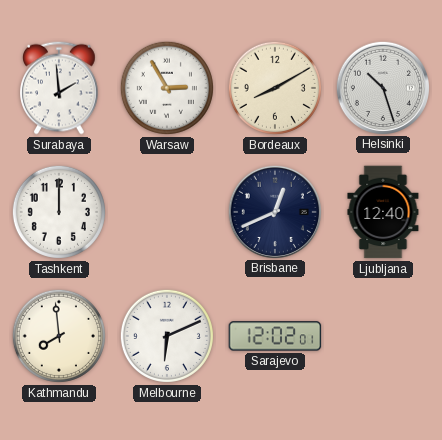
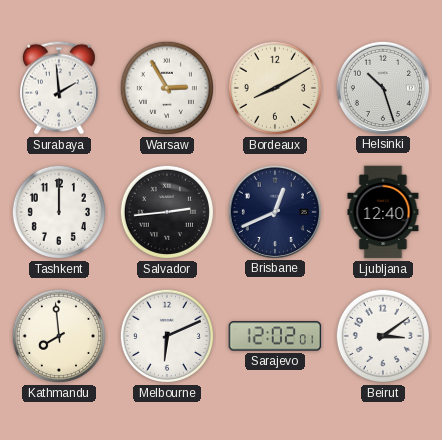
Salvador: none -> 2:44 (167, 212)
Beirut: none -> 3:09 (383, 336)
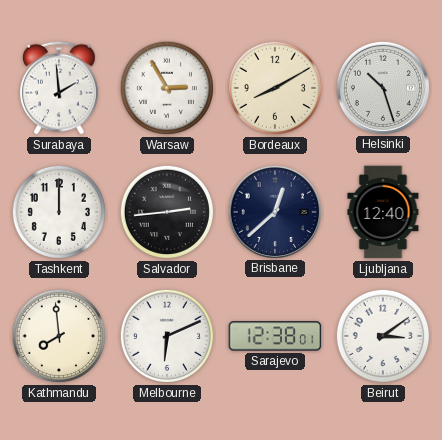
Brisbane: 12:41 -> 12:38 (274, 211)
Sarajevo: 12:02 -> 12:38 (275, 336)
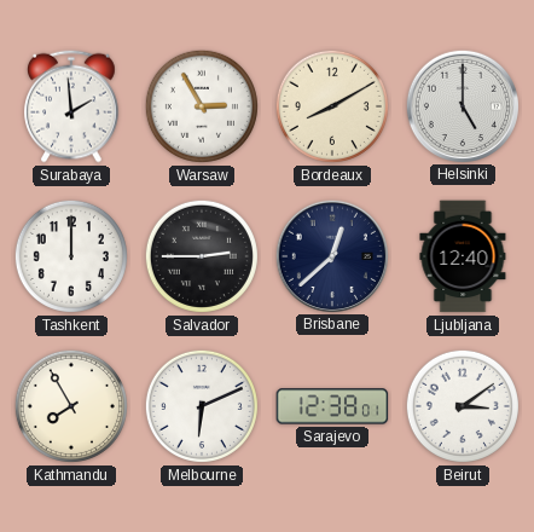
Helsinki: 10:27 -> 5:00 (462, 105)
Salvador: 2:44 -> 2:45 (202, 256)
Kathmandu: 7:59 -> 7:55 (71, 406)
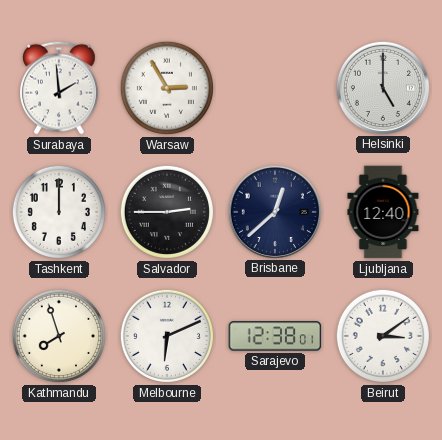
Bordeaux: 8:10 -> none (332, 106)
Kathmandu: 7:55 -> 7:57 (59, 336)
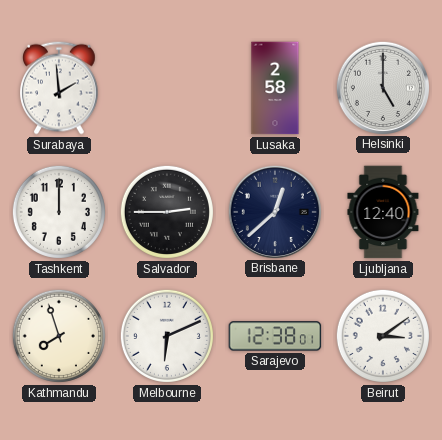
Warsaw: 2:55 -> none (167, 88)
Lusaka: none -> 2:58 (275, 88)
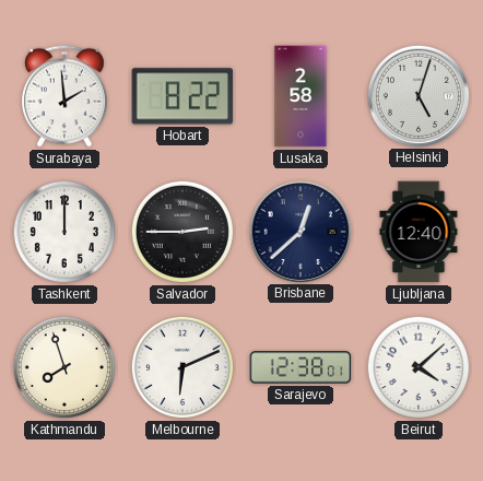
Hobart: none -> 8:22 (182, 96)
Helsinki: 5:00 -> 5:03 (417, 95)
Beirut: 3:09 -> 4:08 (419, 367)
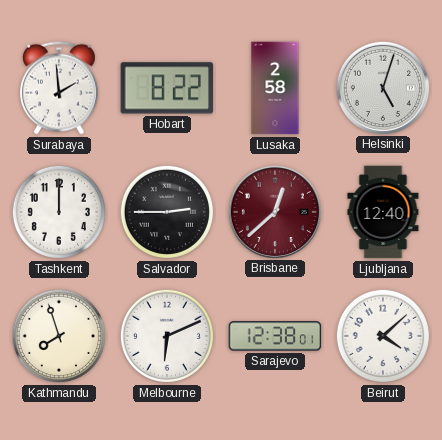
Brisbane dial: navy -> burgundy (274, 211)
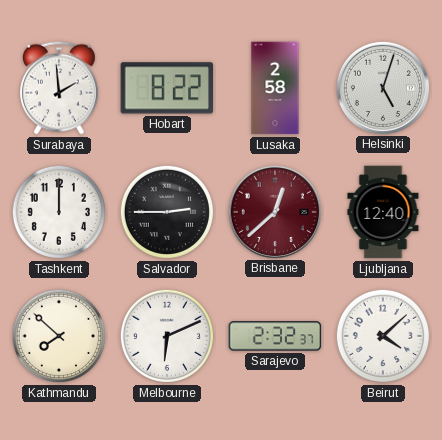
Kathmandu: 7:57 -> 7:52 (59, 336)
Sarajevo: 12:38 -> 2:32 (275, 336)
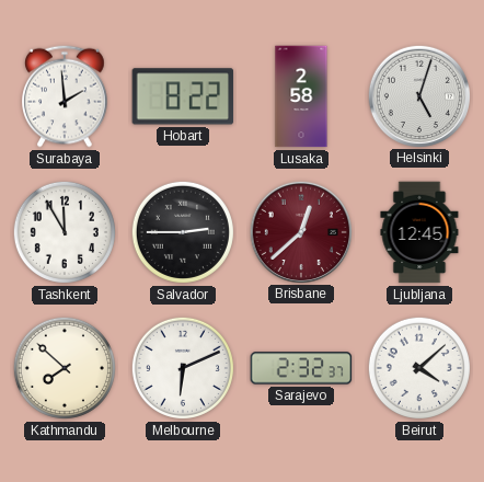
Tashkent: 12:00 -> 11:55 (65, 232)
Ljubljana: 12:40 -> 12:45 (419, 232)
